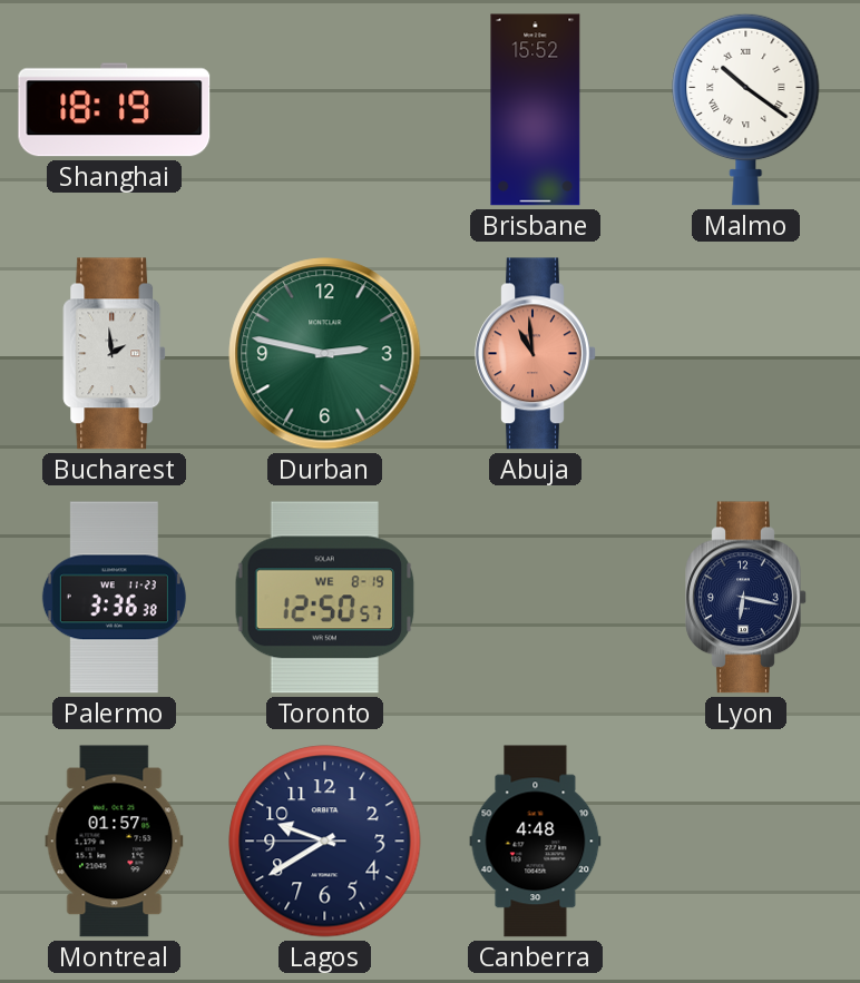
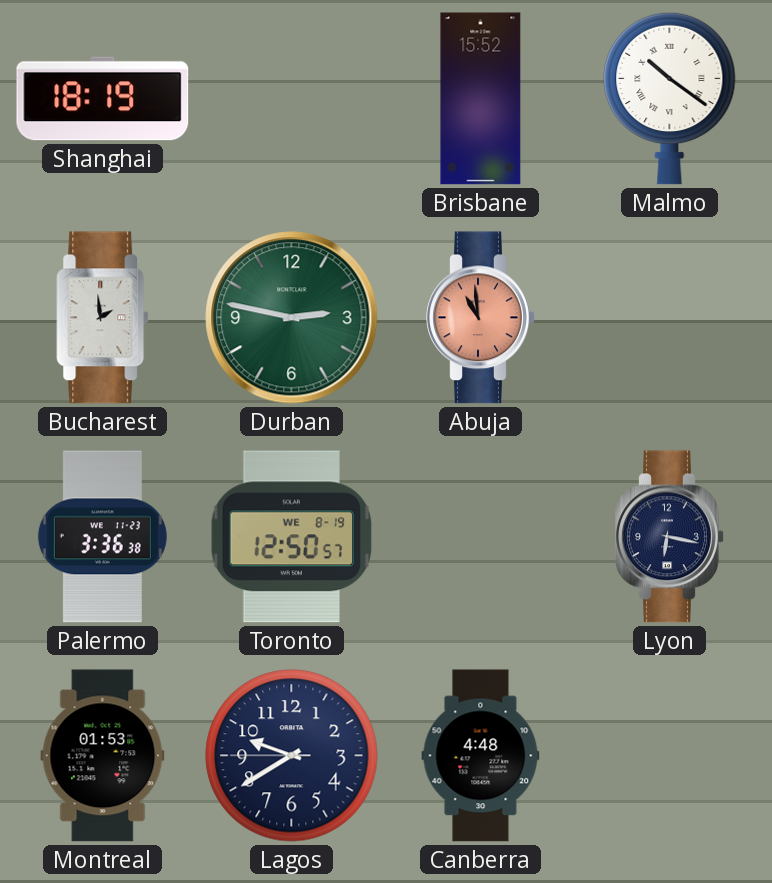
Montreal: 01:57 -> 01:53 (103, 756)
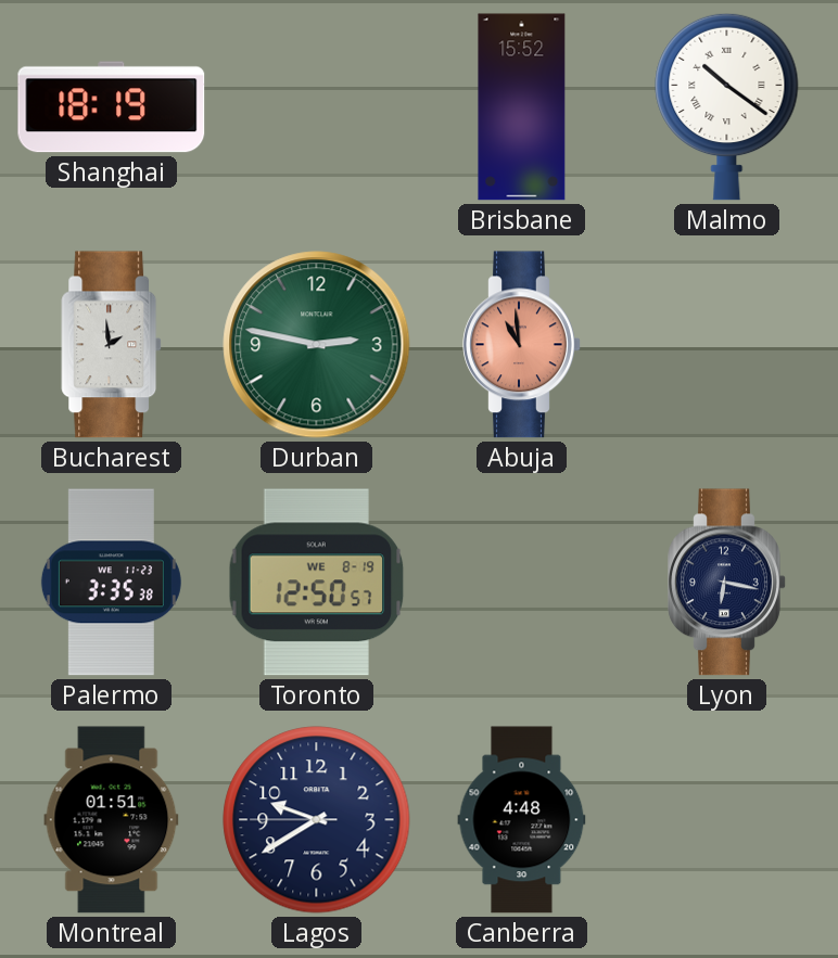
Palermo: 3:36 -> 3:35 (111, 583)
Montreal: 01:53 -> 01:51 (112, 820)
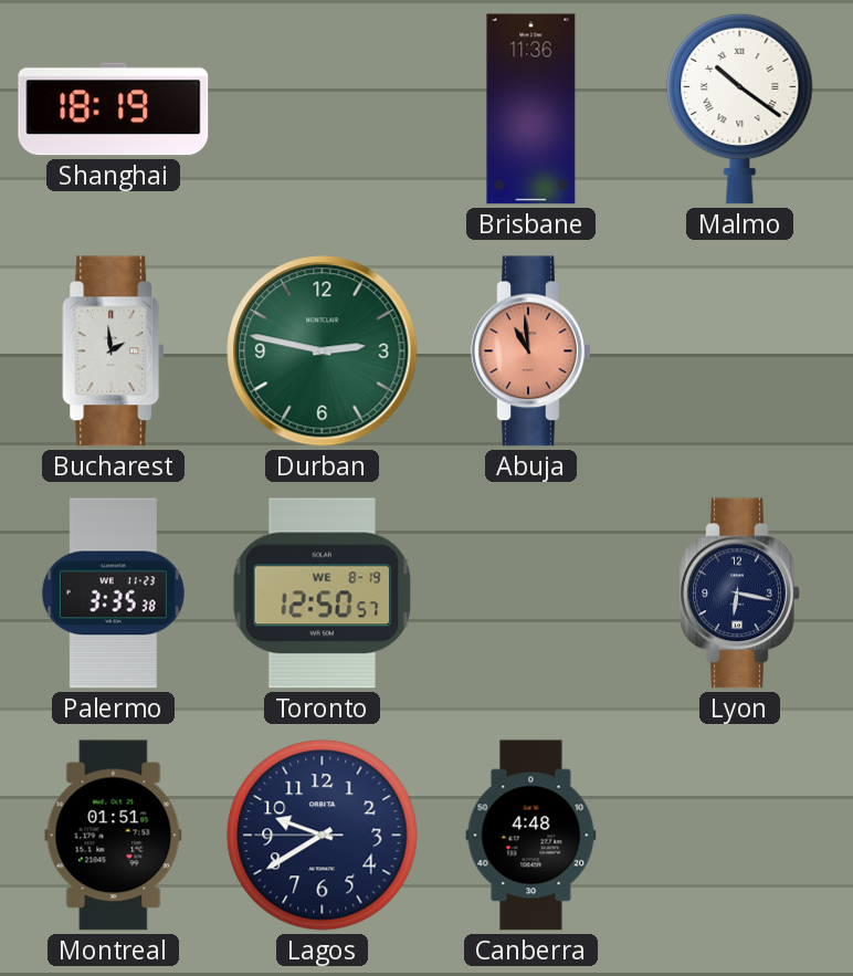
Brisbane: 15:52 -> 11:36 (531, 109)
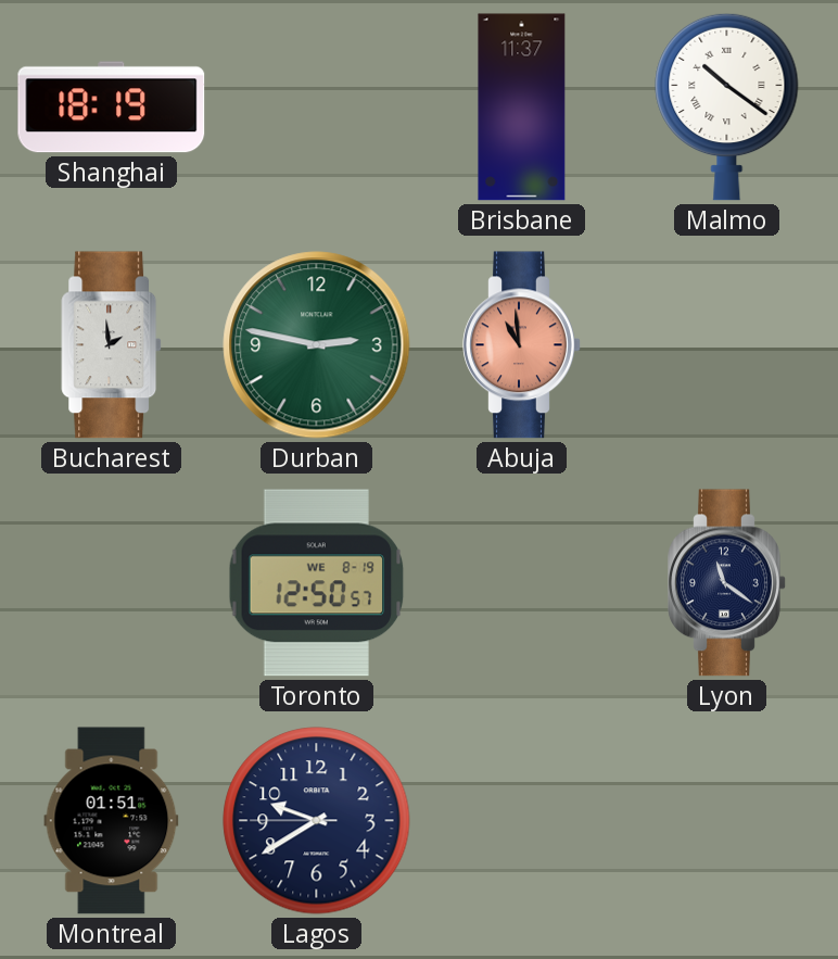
Brisbane: 11:36 -> 11:37 (522, 108)
Palermo: 3:35 -> none (113, 594)
Lyon: 6:17 -> 11:21 (727, 583)
Canberra: 4:48 -> none (531, 836)
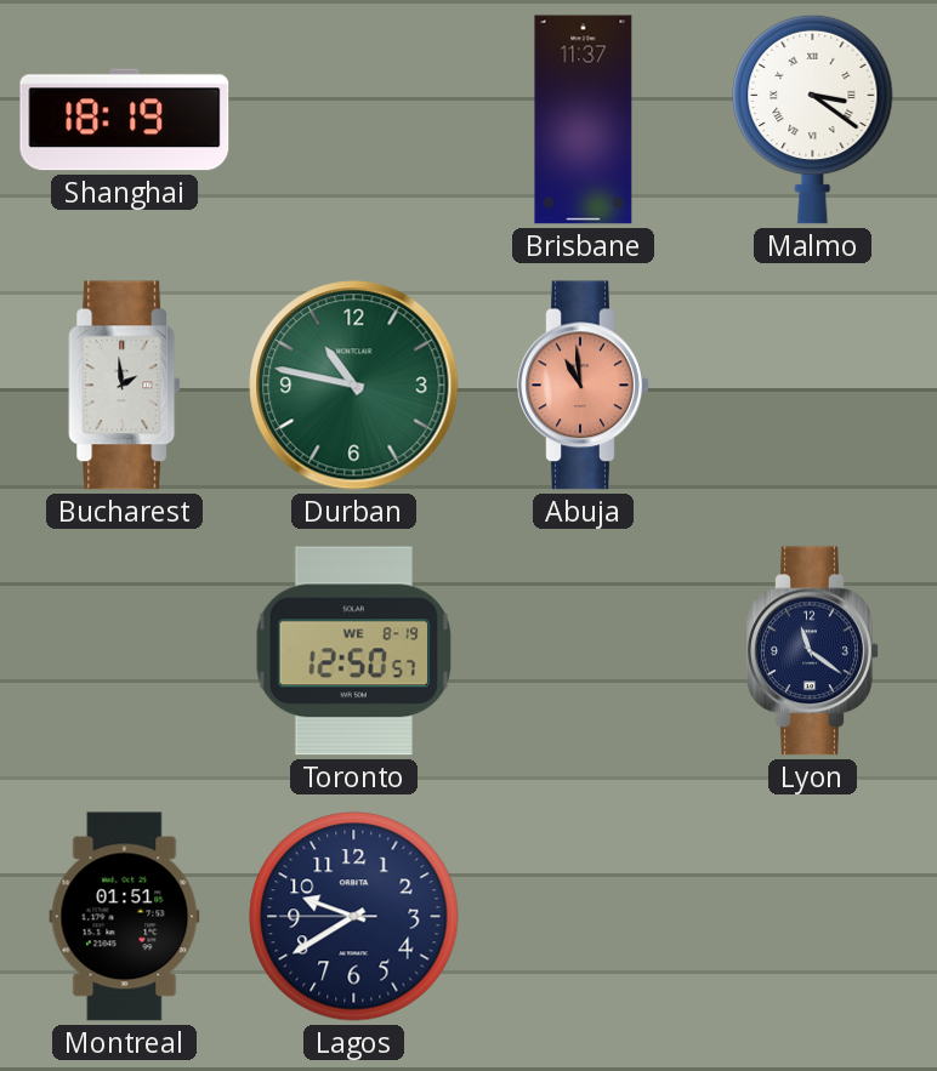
Malmo: 10:21 -> 3:21 (813, 119)
Durban: 2:47 -> 10:47 (354, 386)
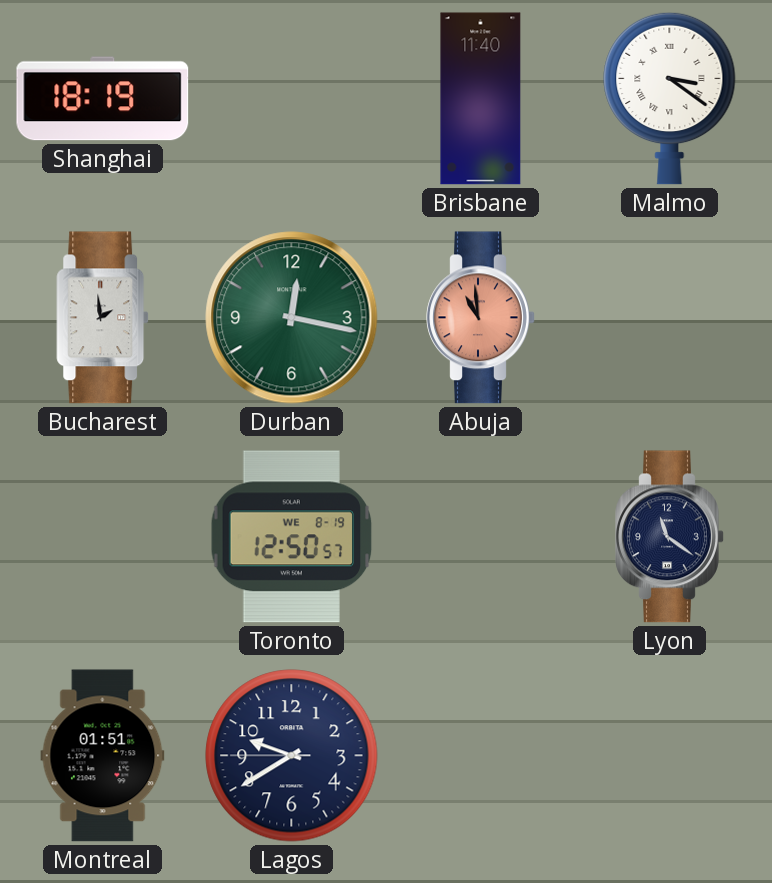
Brisbane: 11:37 -> 11:40 (481, 99)
Durban: 10:47 -> 12:17 (292, 318)
